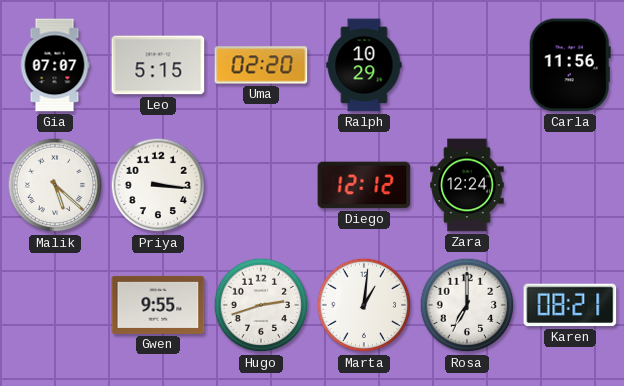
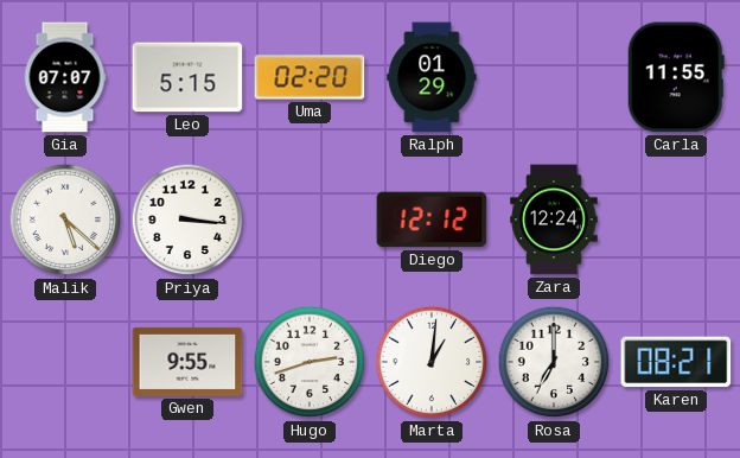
Ralph: 10:29 -> 01:29 (432, 77)
Carla: 11:56 -> 11:55 (676, 77)
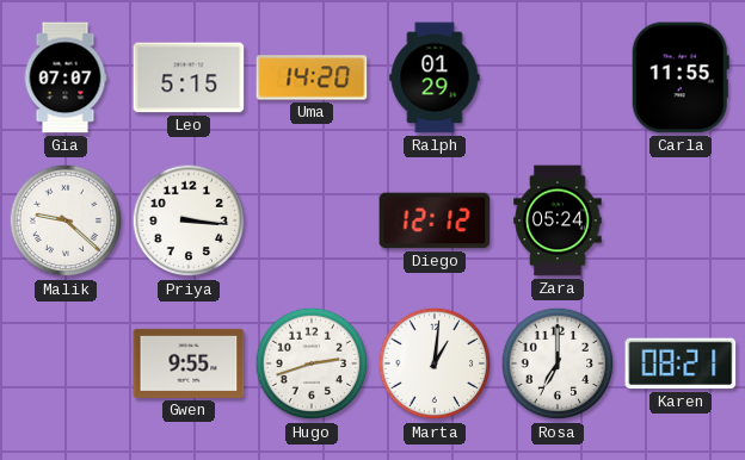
Uma: 02:20 -> 14:20 (312, 77)
Malik: 5:22 -> 9:22 (66, 220)
Zara: 12:24 -> 05:24 (558, 220)
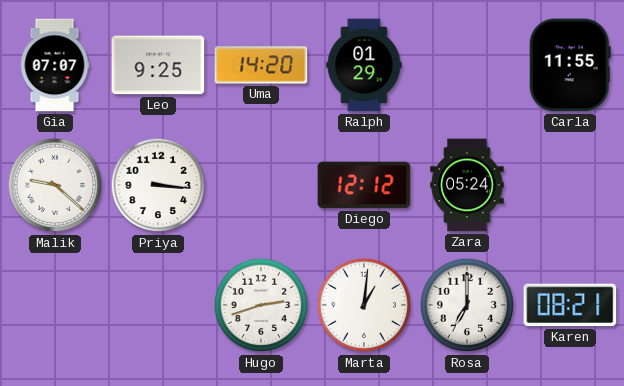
Leo: 5:15 -> 9:25 (158, 65)
Gwen: 9:55 -> none (189, 363)
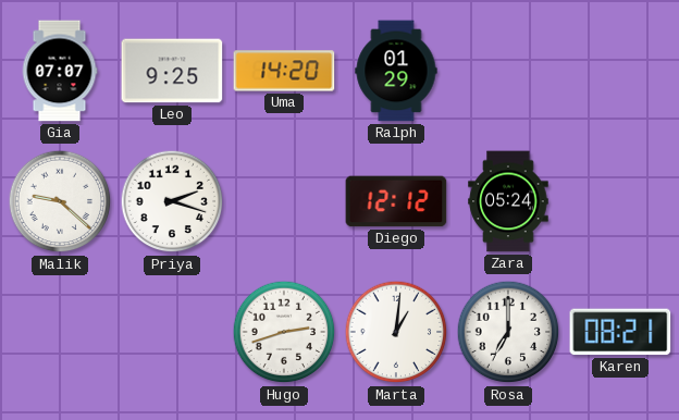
Carla: 11:55 -> none (570, 65)
Priya: 3:16 -> 2:18 (172, 201)
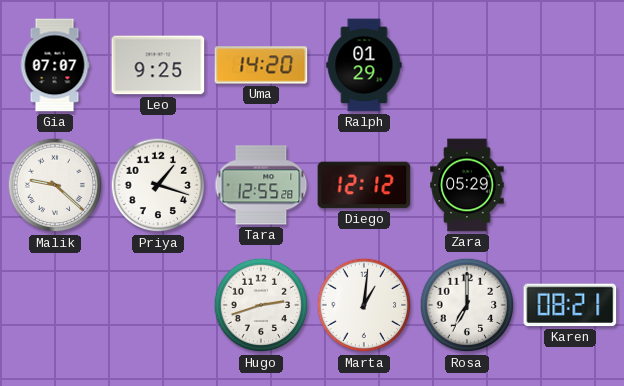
Priya: 2:18 -> 1:18 (158, 185)
Tara: none -> 12:55 (261, 185)
Zara: 05:24 -> 05:29 (467, 185)
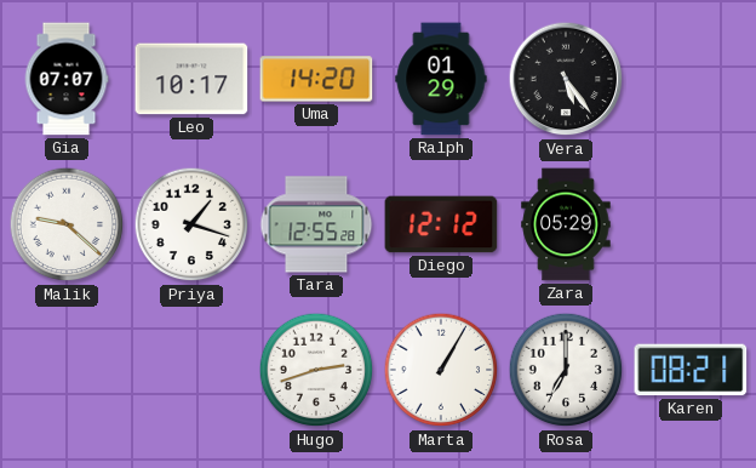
Leo: 9:25 -> 10:17 (191, 79)
Vera: none -> 5:24 (566, 79)
Marta: 1:01 -> 1:05 (441, 370)
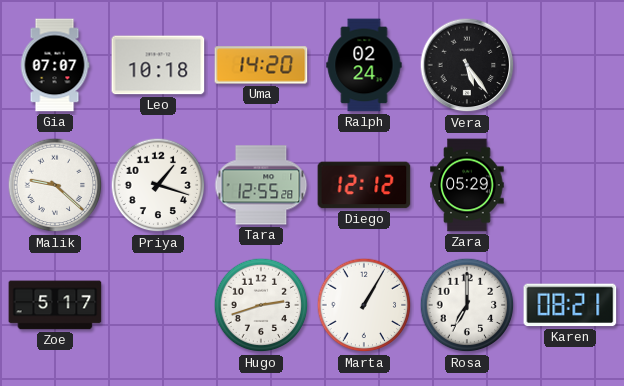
Leo: 10:17 -> 10:18 (158, 65)
Ralph: 01:29 -> 02:24 (364, 65)
Zoe: none -> 5:17 (55, 305)
